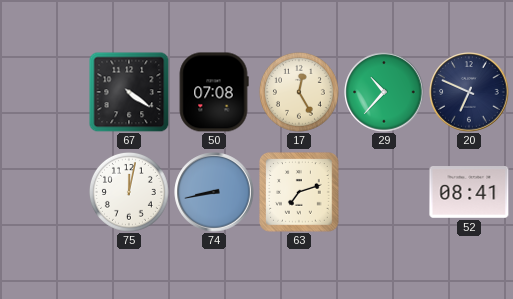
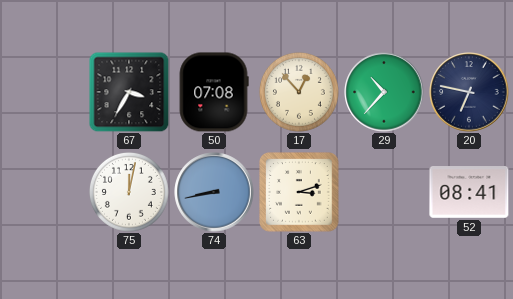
67: 4:21 -> 3:35 (129, 92)
17: 12:25 -> 12:53 (299, 92)
20: 6:49 -> 6:47 (469, 92)
63: 7:12 -> 3:12 (299, 192)
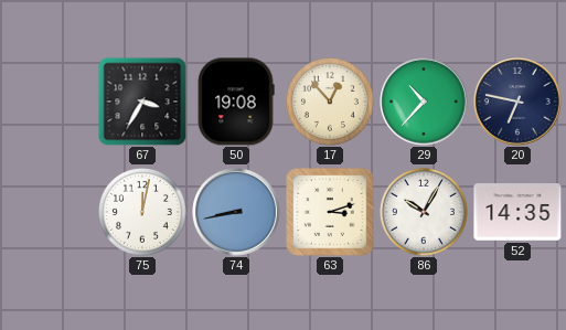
50: 07:08 -> 19:08 (236, 102)
86: none -> 10:05 (424, 212)
52: 08:41 -> 14:35 (517, 213)
